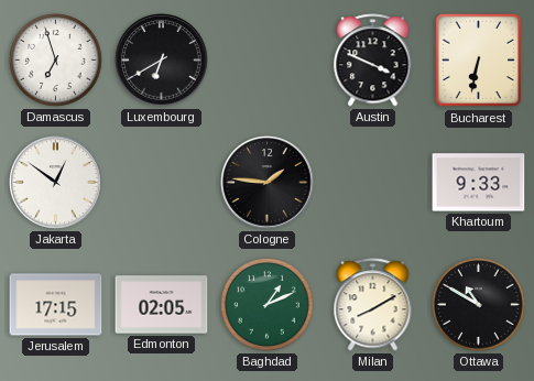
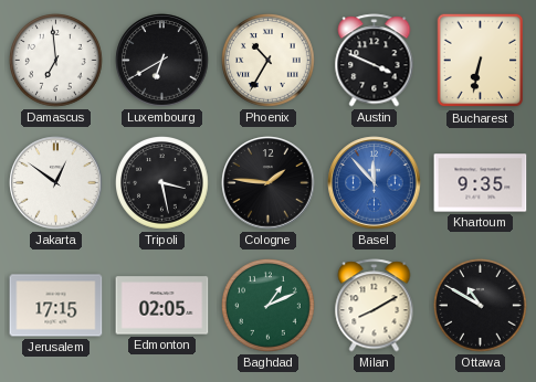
Damascus: 6:57 -> 6:59 (56, 61)
Phoenix: none -> 10:35 (269, 61)
Tripoli: none -> 3:28 (162, 183)
Basel: none -> 11:53 (375, 183)
Khartoum: 9:33 -> 9:35 (481, 183)
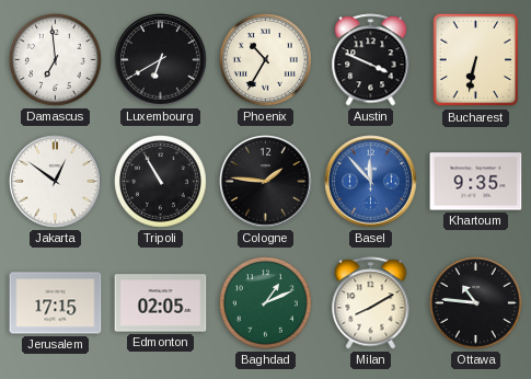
Tripoli: 3:28 -> 10:55 (161, 182)
Ottawa: 10:50 -> 10:46 (476, 303)
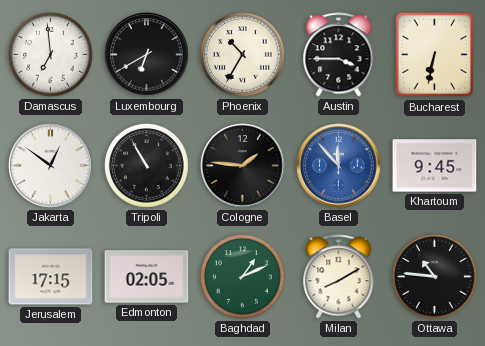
Austin: 3:49 -> 3:45 (339, 55)
Khartoum: 9:35 -> 9:45 (435, 166)
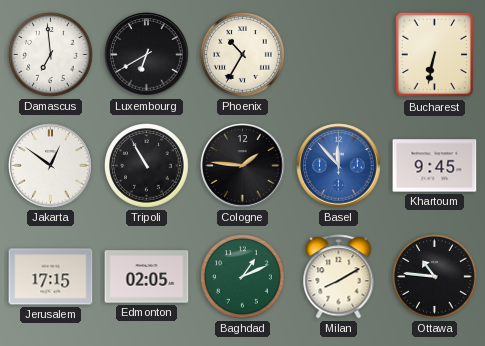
Austin: 3:45 -> none (339, 55)
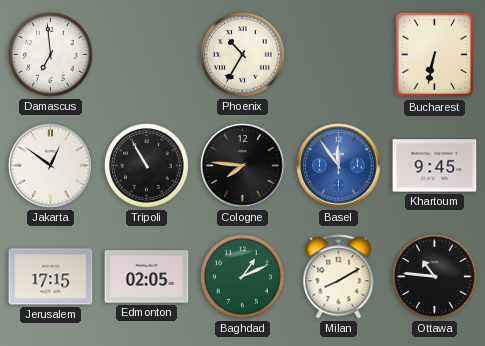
Luxembourg: 6:40 -> none (147, 55)
Cologne: 1:46 -> 7:46 (243, 166)
Basel: 11:53 -> 11:54 (339, 166)
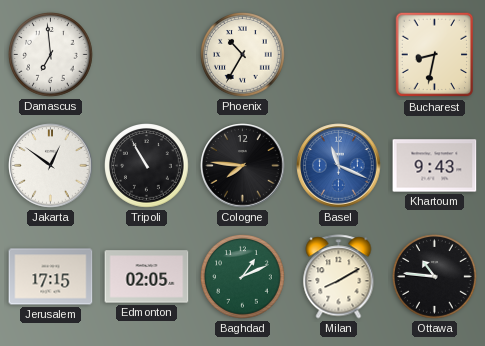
Bucharest: 6:32 -> 8:32 (435, 55)
Basel: 11:54 -> 11:19 (339, 166)
Khartoum: 9:45 -> 9:43 (435, 166)
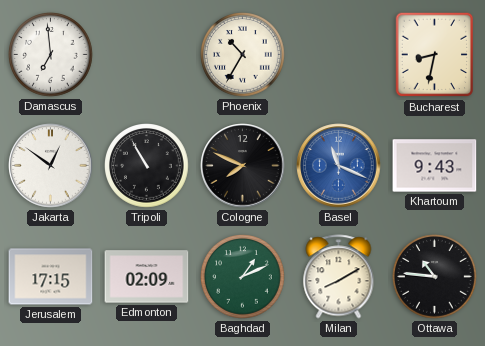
Cologne: 7:46 -> 7:49 (243, 166)
Edmonton: 02:05 -> 02:09 (147, 277)
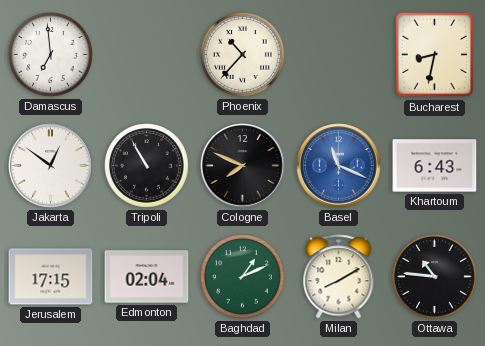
Phoenix: 10:35 -> 10:37 (243, 55)
Khartoum: 9:43 -> 6:43 (435, 166)
Edmonton: 02:09 -> 02:04 (147, 277)
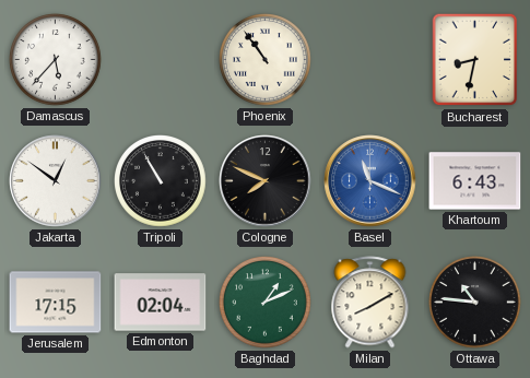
Damascus: 6:59 -> 5:37 (56, 60)
Phoenix: 10:37 -> 10:54 (266, 60)
